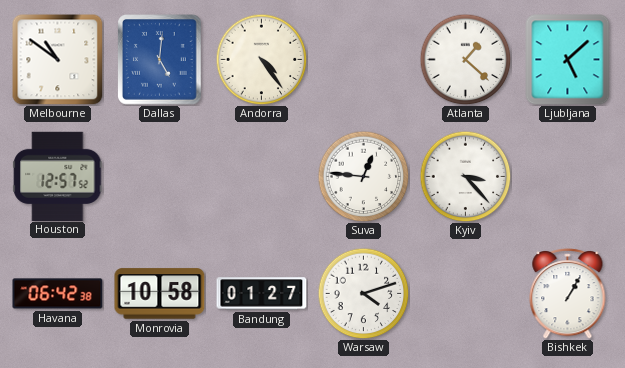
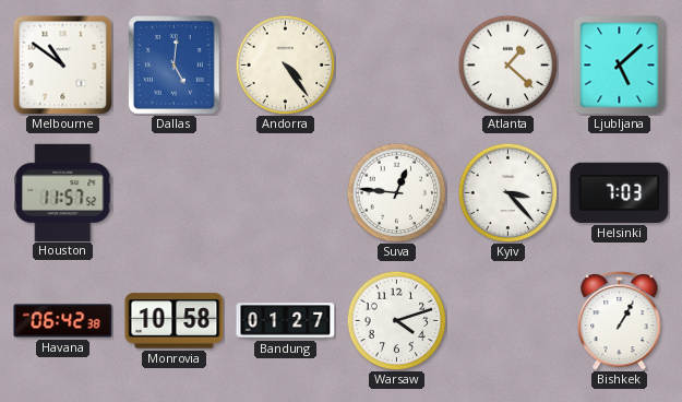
Houston: 12:57 -> 11:57 (63, 192)
Helsinki: none -> 7:03 (620, 192)
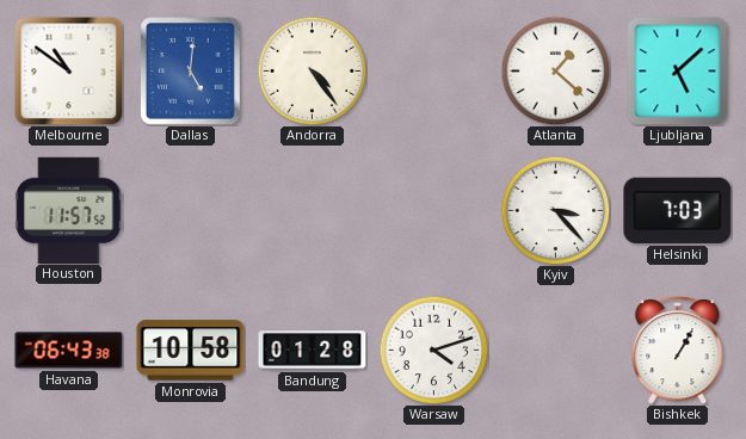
Suva: 12:46 -> none (396, 192)
Havana: 06:42 -> 06:43 (69, 351)
Bandung: 01:27 -> 01:28 (313, 351)
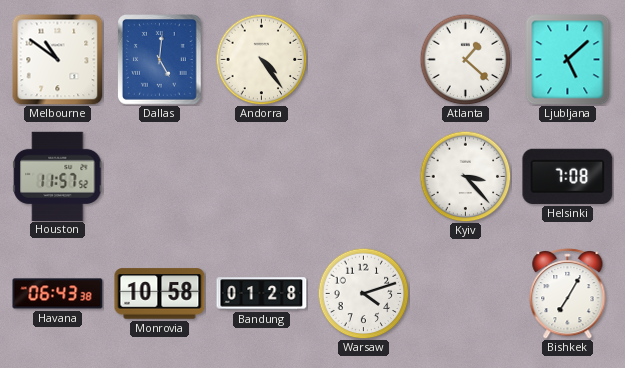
Helsinki: 7:03 -> 7:08 (568, 176)
Bishkek: 1:05 -> 7:05 (568, 294)
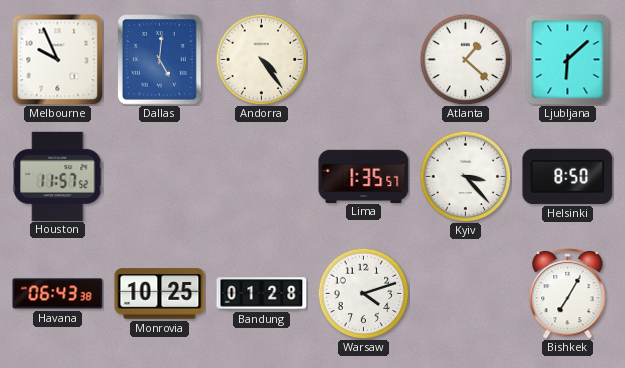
Melbourne: 10:51 -> 9:56 (57, 59)
Ljubljana: 5:08 -> 6:08 (568, 60)
Lima: none -> 1:35 (364, 176)
Helsinki: 7:08 -> 8:50 (568, 176)
Monrovia: 10:58 -> 10:25 (160, 294)
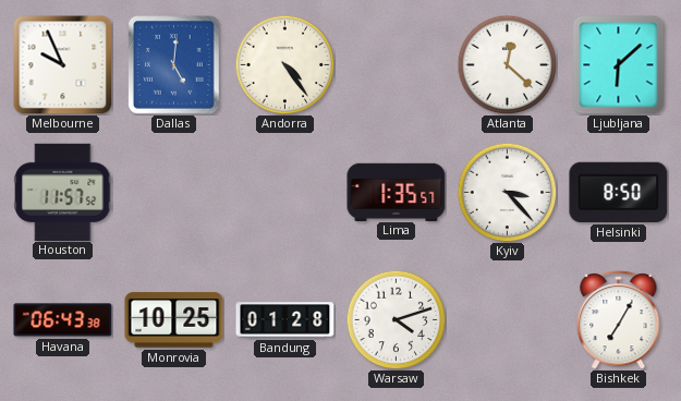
Atlanta: 1:22 -> 12:22 (507, 64)
